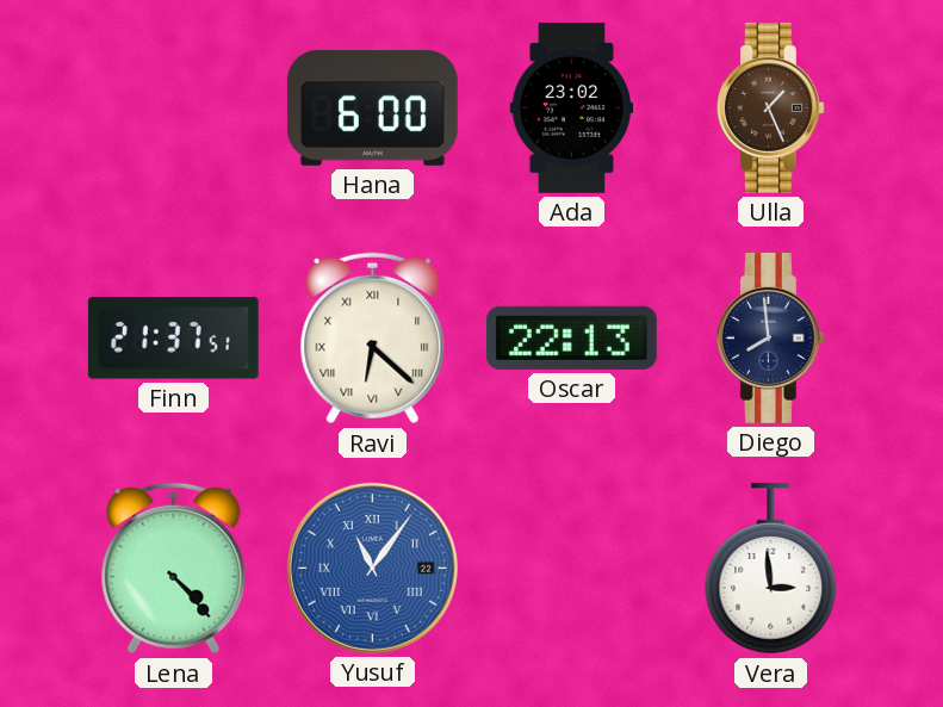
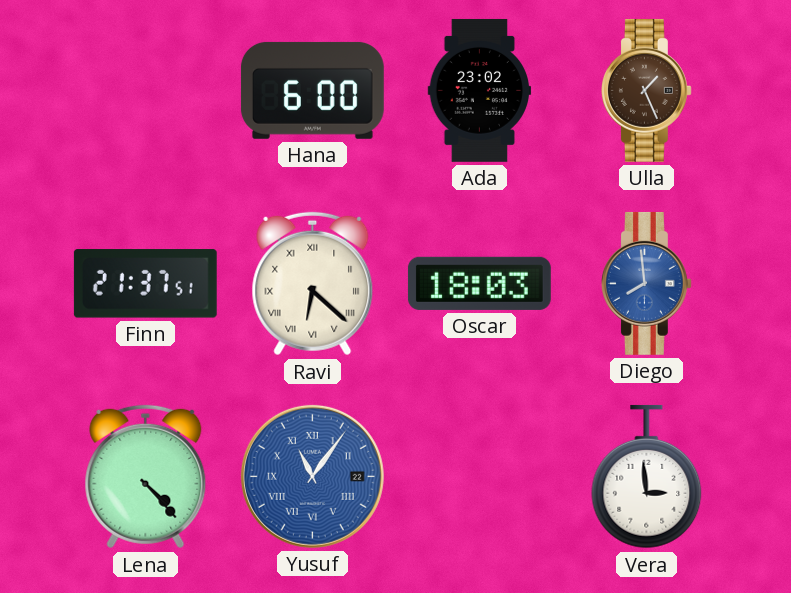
Oscar: 22:13 -> 18:03 (479, 283)
Diego dial: navy -> blue (646, 283)
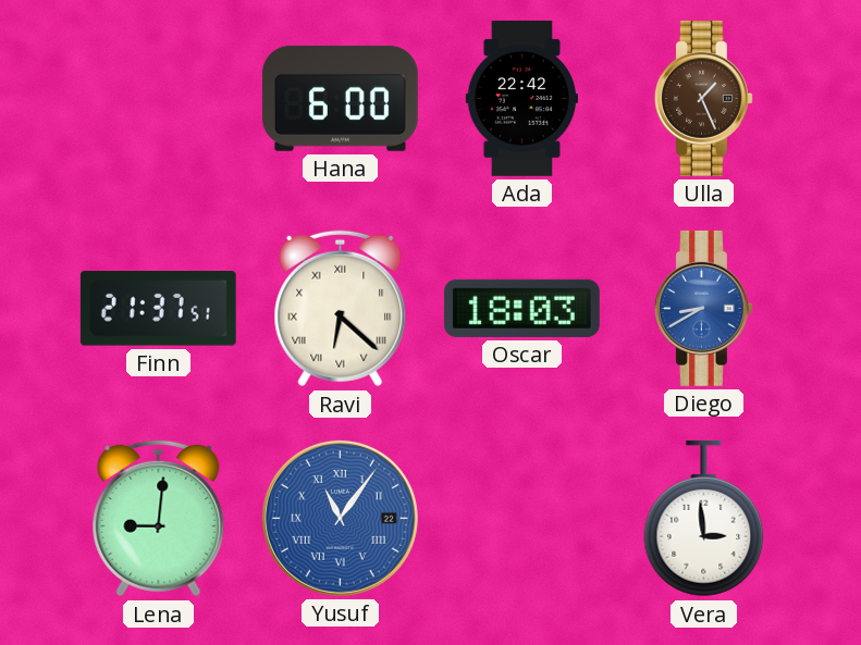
Ada: 23:02 -> 22:42 (522, 98)
Diego: 7:59 -> 8:40 (703, 308)
Lena: 4:23 -> 9:01 (159, 519)
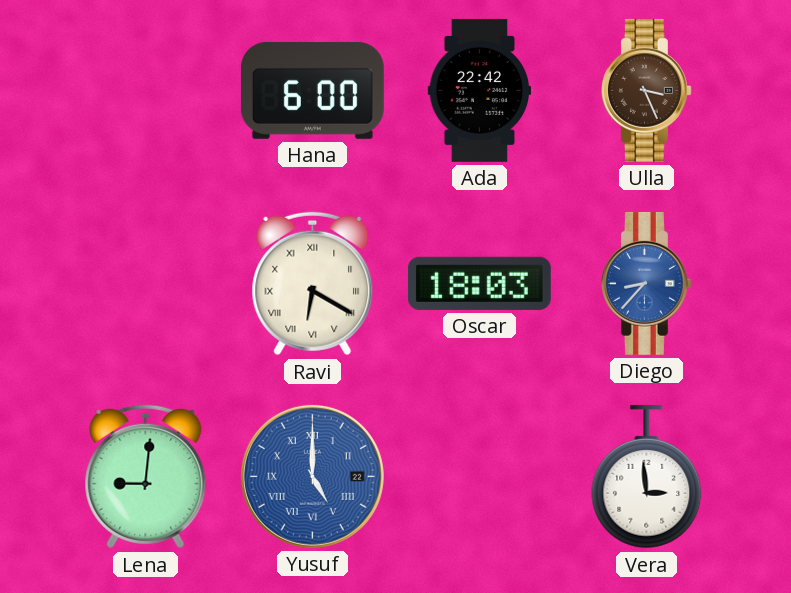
Ulla: 1:26 -> 3:26 (646, 90)
Finn: 21:37 -> none (158, 309)
Ravi: 6:22 -> 6:20 (313, 284)
Diego: 8:40 -> 8:37 (646, 283)
Yusuf: 11:06 -> 5:00 (312, 476)
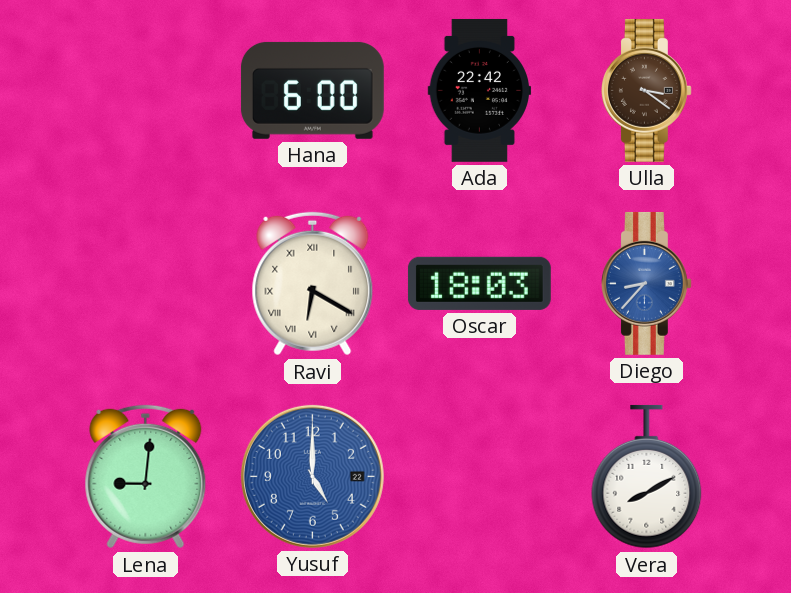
Ulla: 3:26 -> 3:21 (646, 90)
Yusuf numerals: Roman -> Arabic (312, 476)
Vera: 2:59 -> 8:10 (647, 477)
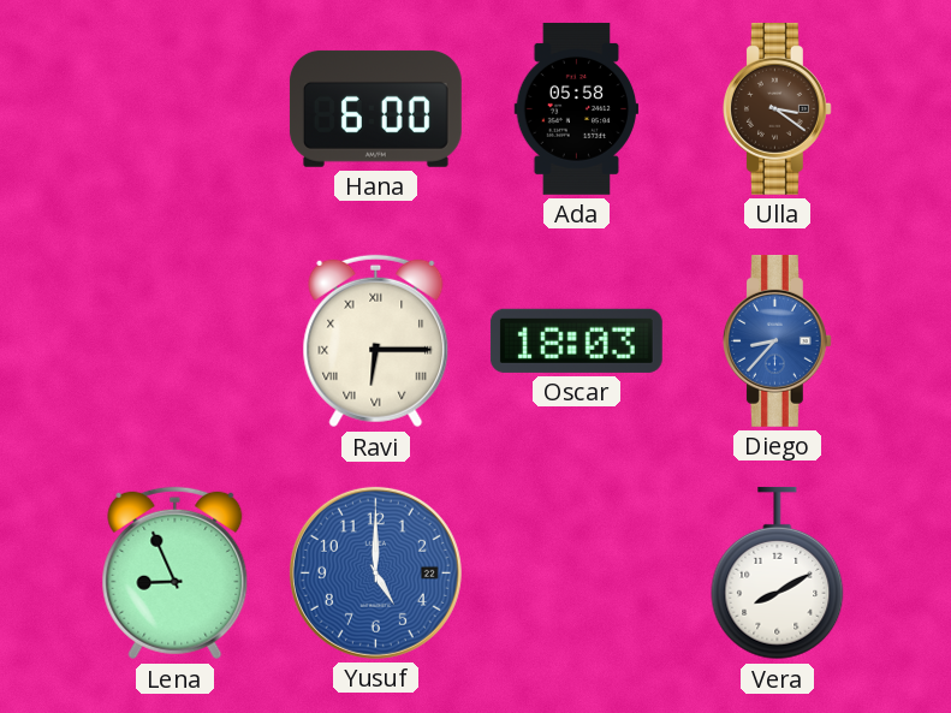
Ada: 22:42 -> 05:58 (577, 108)
Ravi: 6:20 -> 6:15 (376, 341)
Lena: 9:01 -> 8:56 (176, 574)
